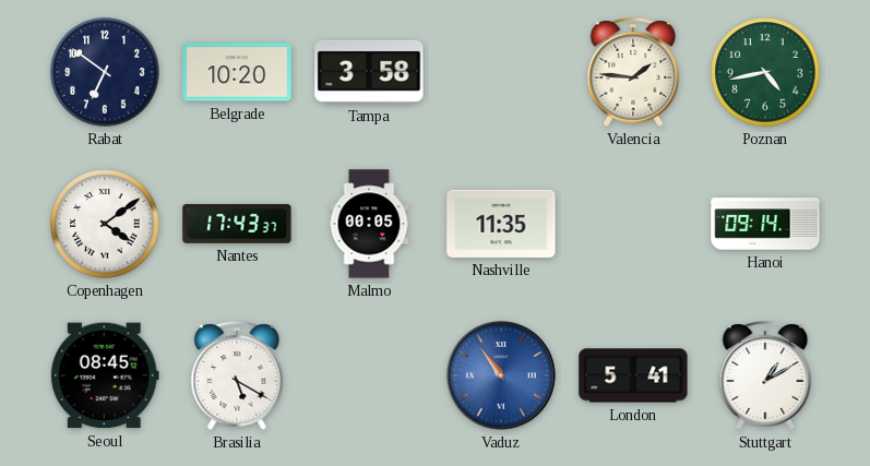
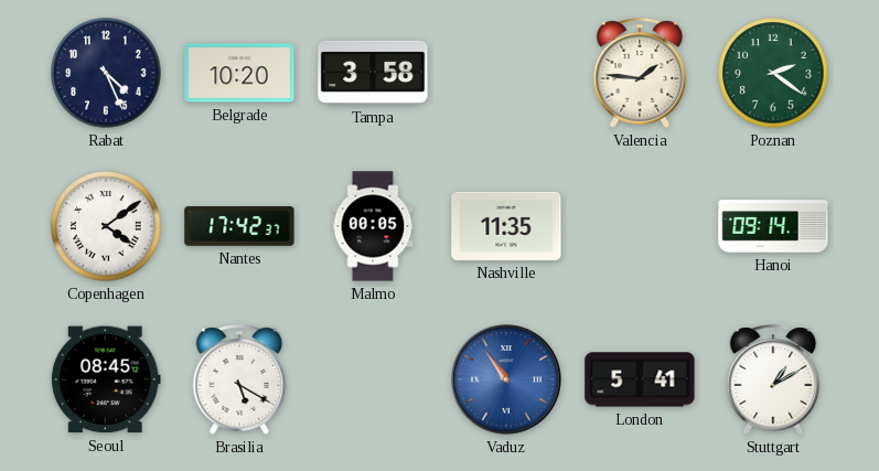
Rabat: 6:51 -> 4:26 (106, 73)
Poznan: 4:43 -> 2:21 (773, 73)
Nantes: 17:43 -> 17:42 (239, 226)
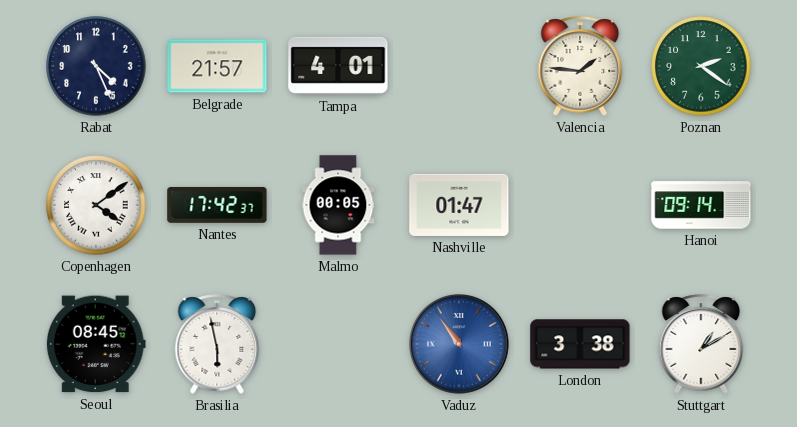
Belgrade: 10:20 -> 21:57 (217, 66)
Tampa: 3:58 -> 4:01 (338, 66)
Nashville: 11:35 -> 01:47 (459, 205)
Brasilia: 5:20 -> 5:58 (217, 344)
London: 5:41 -> 3:38 (580, 344)
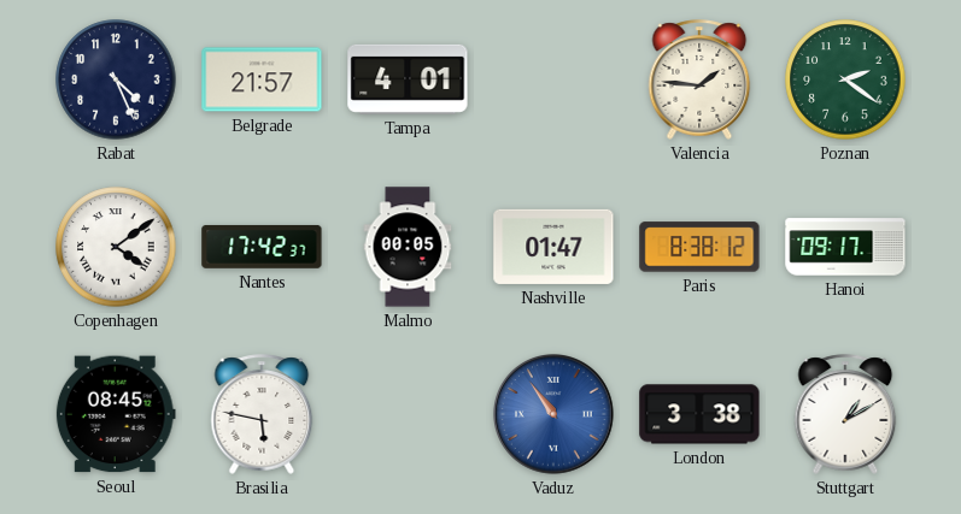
Paris: none -> 8:38 (699, 247)
Hanoi: 09:14 -> 09:17 (845, 247)
Brasilia: 5:58 -> 5:47 (262, 414)
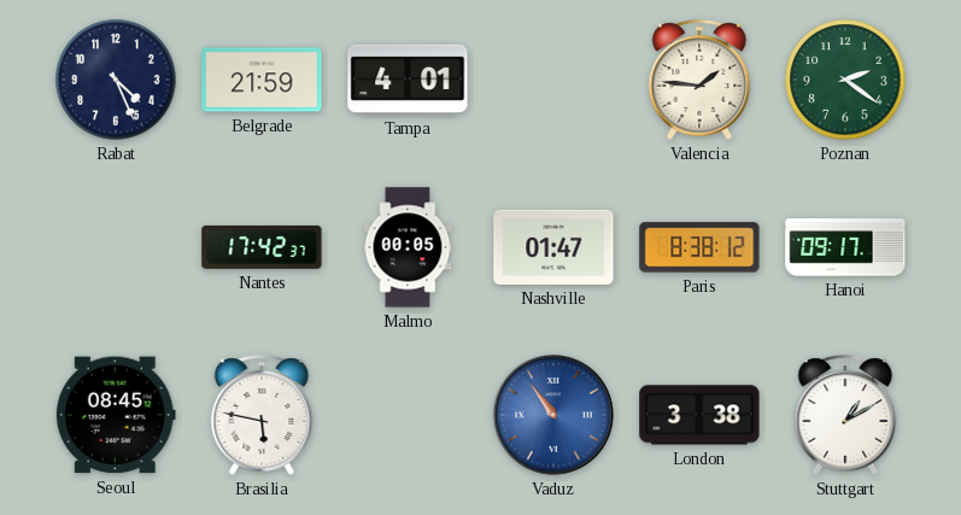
Belgrade: 21:57 -> 21:59 (262, 80)
Copenhagen: 4:09 -> none (116, 247)
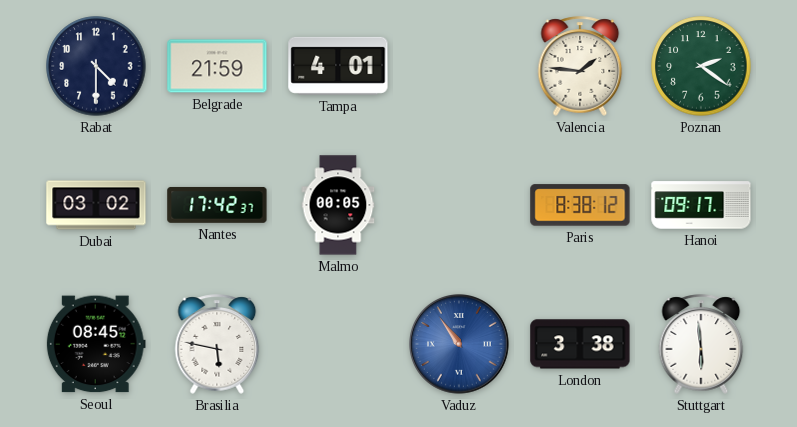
Rabat: 4:26 -> 4:30 (96, 66)
Dubai: none -> 03:02 (96, 205)
Nashville: 01:47 -> none (553, 247)
Stuttgart: 1:10 -> 5:59 (701, 344)
